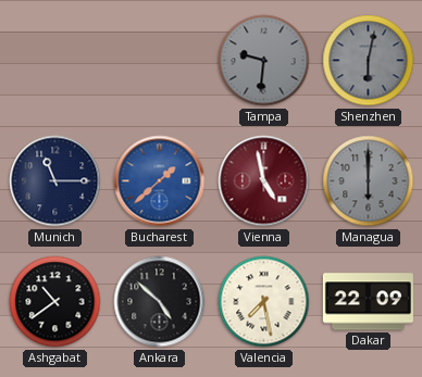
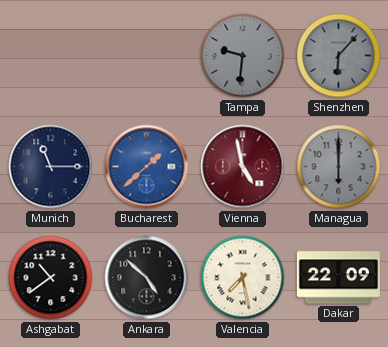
Shenzhen: 6:02 -> 6:07 (339, 56)
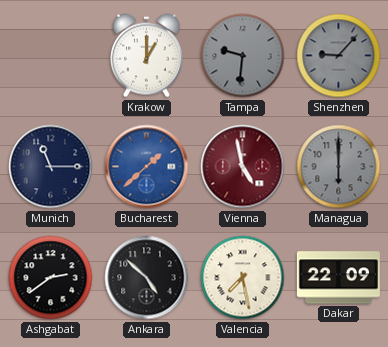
Krakow: none -> 1:00 (146, 56)
Shenzhen: 6:07 -> 9:07 (339, 56)
Ashgabat: 10:39 -> 2:39 (51, 278)
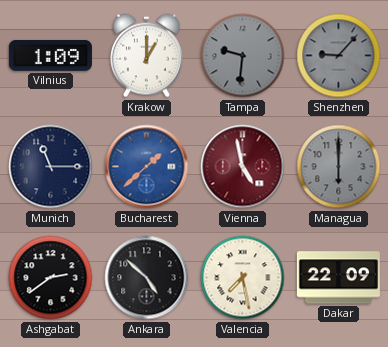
Vilnius: none -> 1:09 (50, 55)
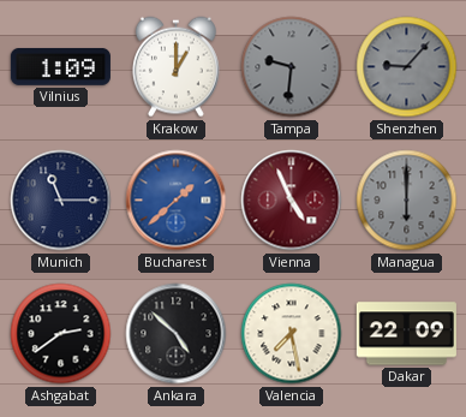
Vienna: 4:58 -> 4:56 (292, 201)
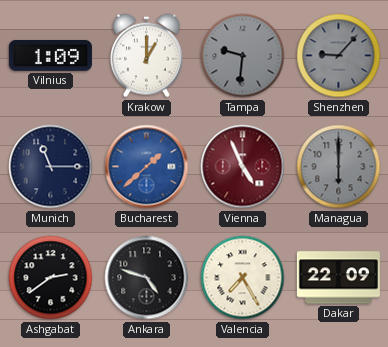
Ankara: 4:52 -> 4:48 (147, 278)
Valencia: 7:28 -> 7:25 (243, 278)
